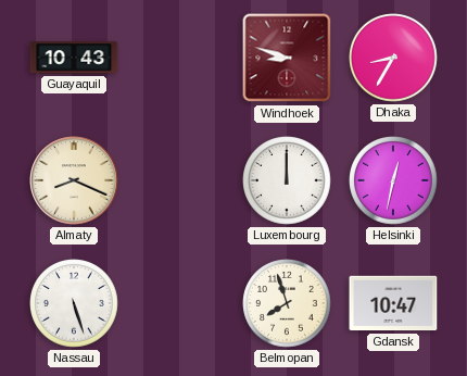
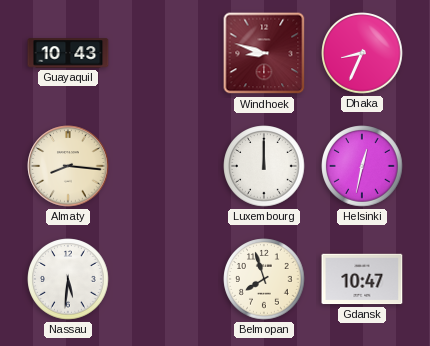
Dhaka: 8:35 -> 8:34 (362, 53)
Almaty: 8:19 -> 8:16 (68, 166)
Nassau: 5:27 -> 5:31 (68, 279)
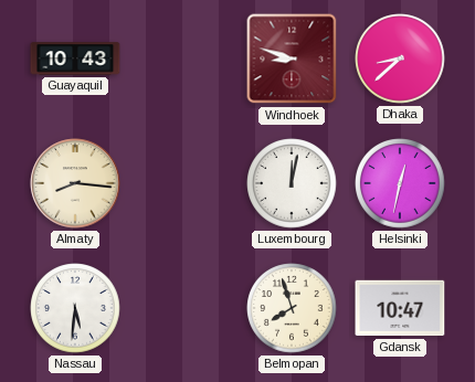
Dhaka: 8:34 -> 8:38 (400, 59)
Luxembourg: 12:00 -> 12:02 (292, 183)
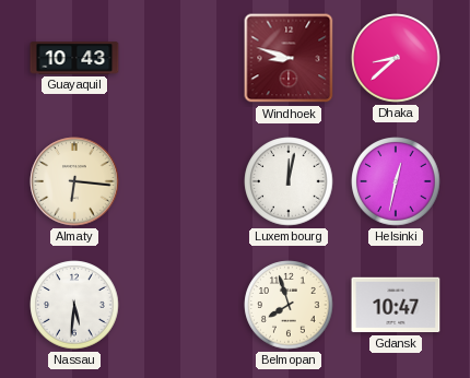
Almaty: 8:16 -> 6:16 (74, 181)
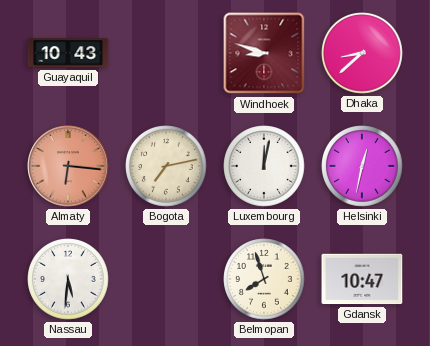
Almaty dial: cream -> salmon (68, 166)
Bogota: none -> 7:13 (166, 166)
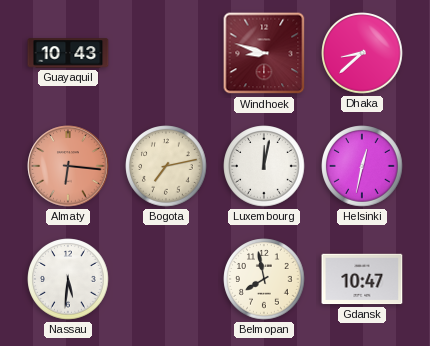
Belmopan: 7:57 -> 7:58 (264, 279)
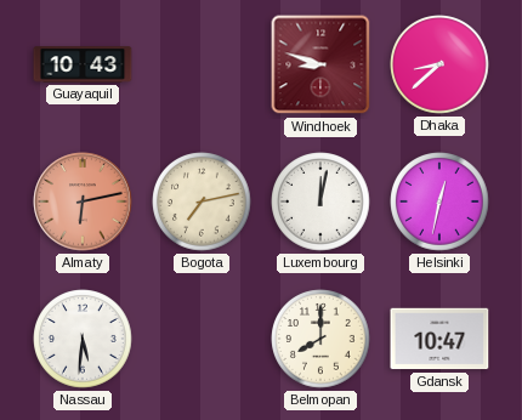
Almaty: 6:16 -> 6:13 (83, 202)
Belmopan: 7:58 -> 8:00 (320, 339)
